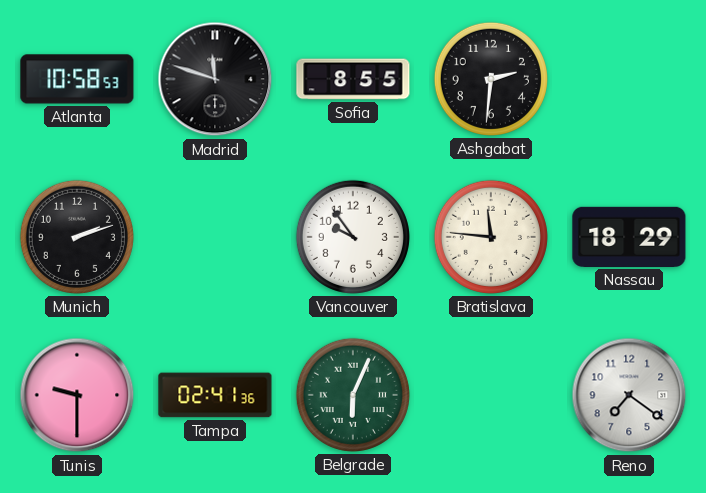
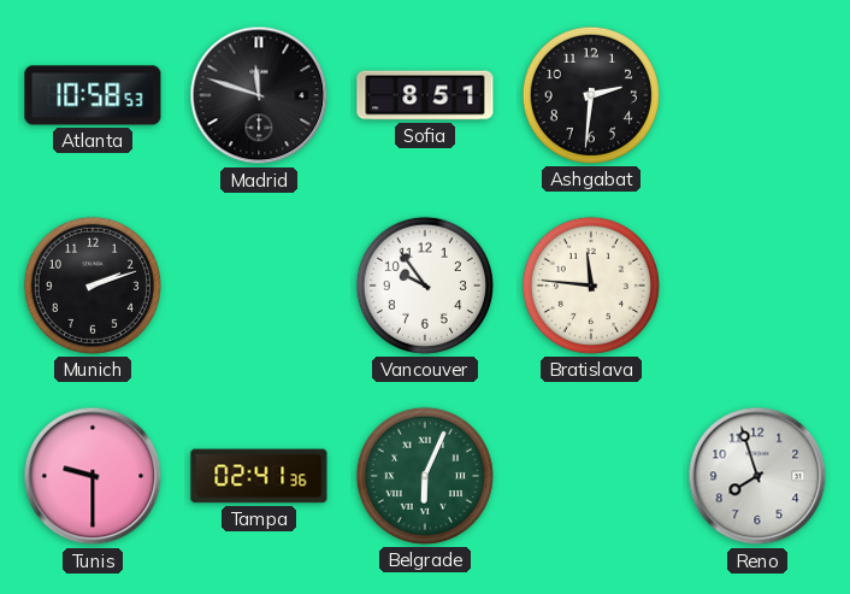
Sofia: 8:55 -> 8:51 (425, 95)
Nassau: 18:29 -> none (629, 237)
Reno: 7:21 -> 7:57 (757, 476)
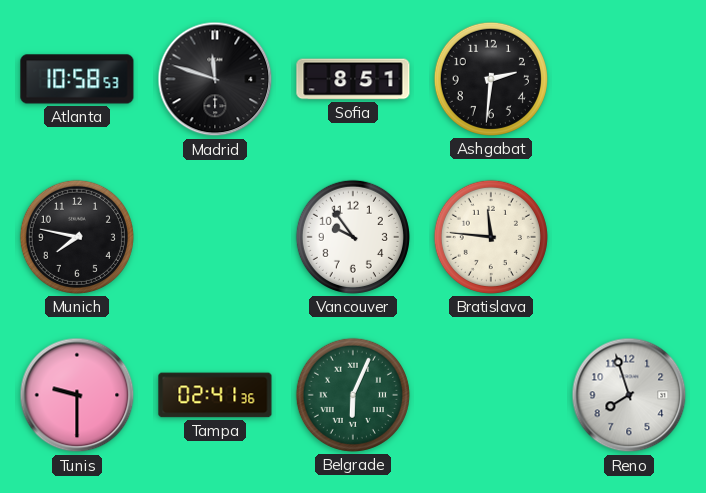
Munich: 2:12 -> 7:47 (77, 237)
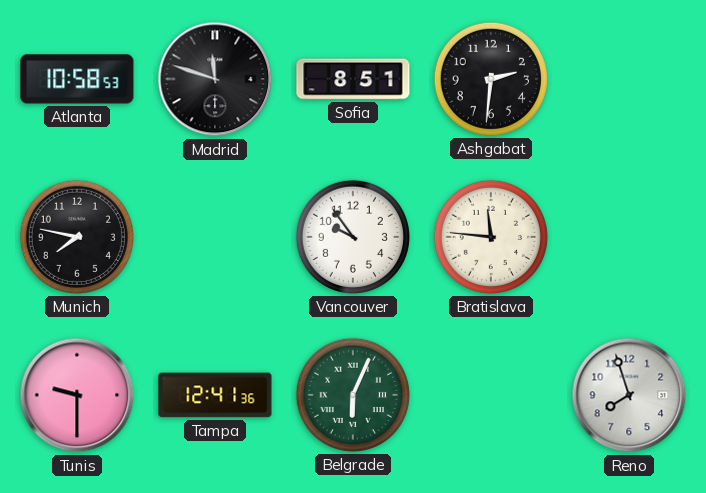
Tampa: 02:41 -> 12:41 (215, 395)
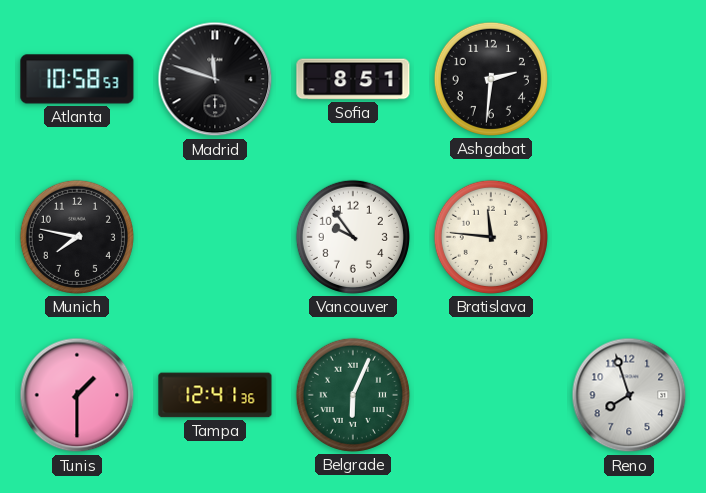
Tunis: 9:30 -> 1:30 (77, 395)
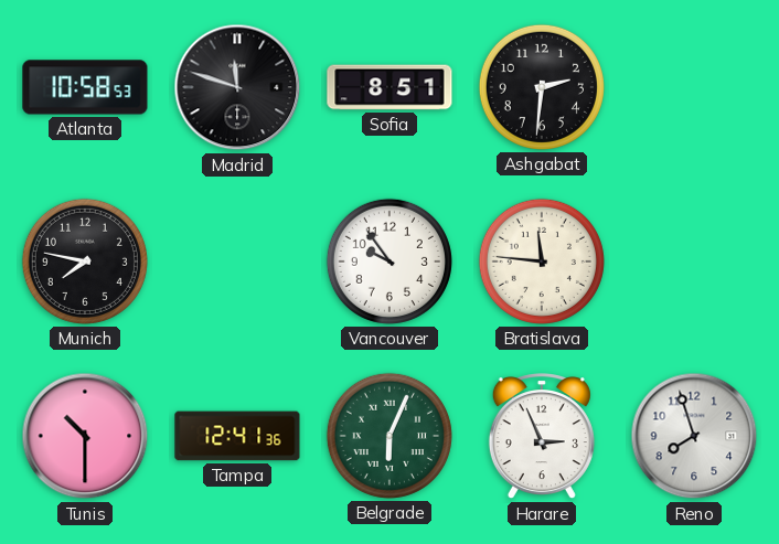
Tunis: 1:30 -> 10:30 (85, 436)
Harare: none -> 2:56 (542, 437)
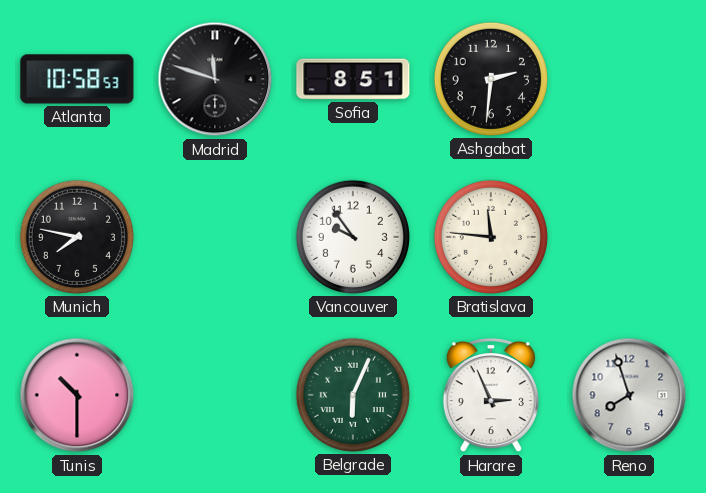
Tampa: 12:41 -> none (237, 436)
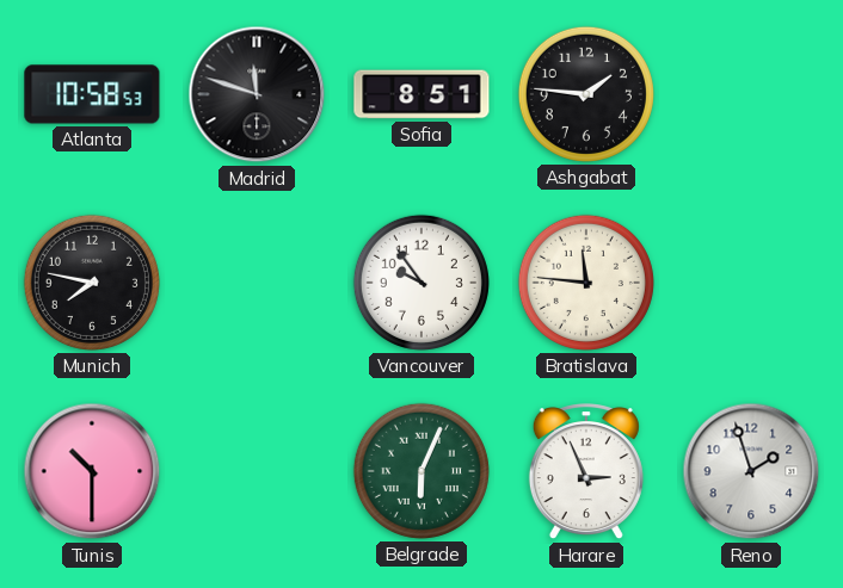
Ashgabat: 2:31 -> 1:46 (586, 94)
Reno: 7:57 -> 1:57 (751, 471)
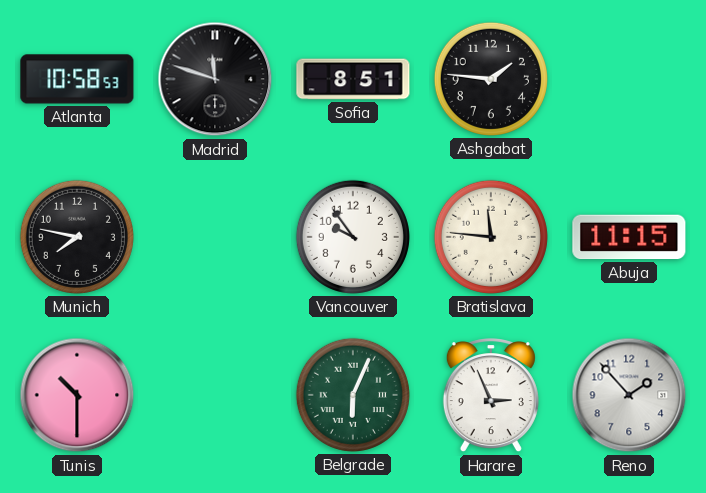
Abuja: none -> 11:15 (629, 237)
Reno: 1:57 -> 1:53 (629, 395)
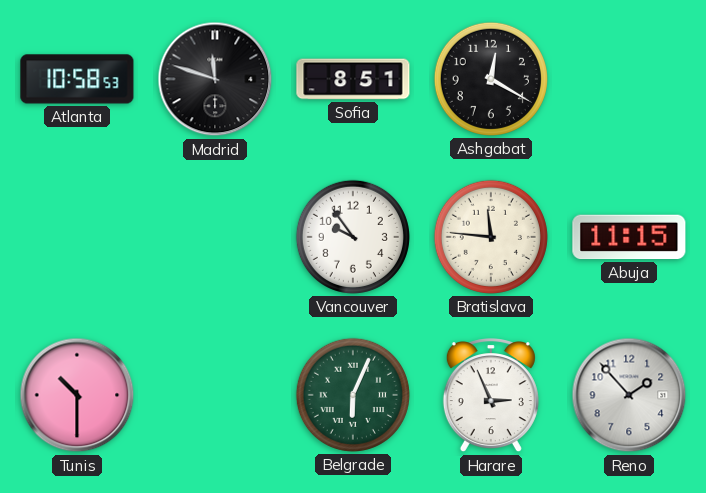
Ashgabat: 1:46 -> 12:20 (491, 79)
Munich: 7:47 -> none (77, 237)
